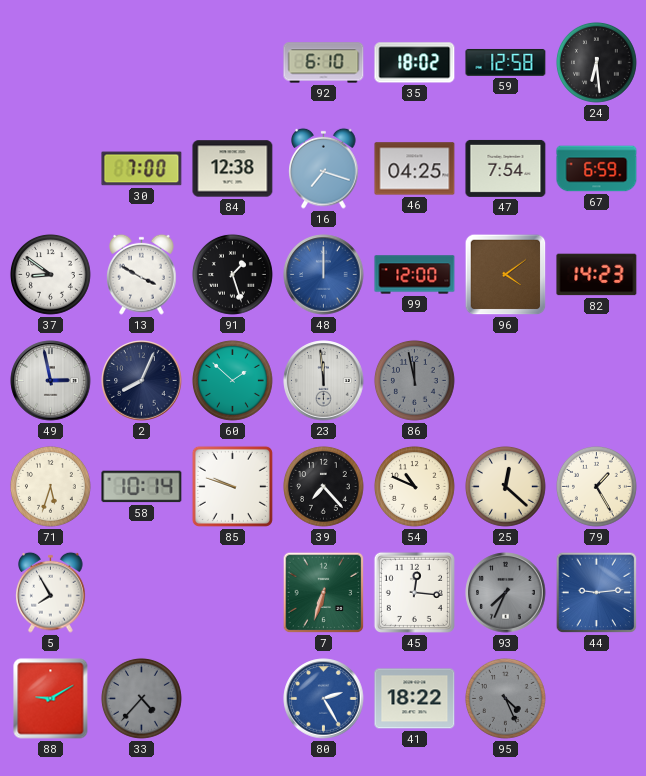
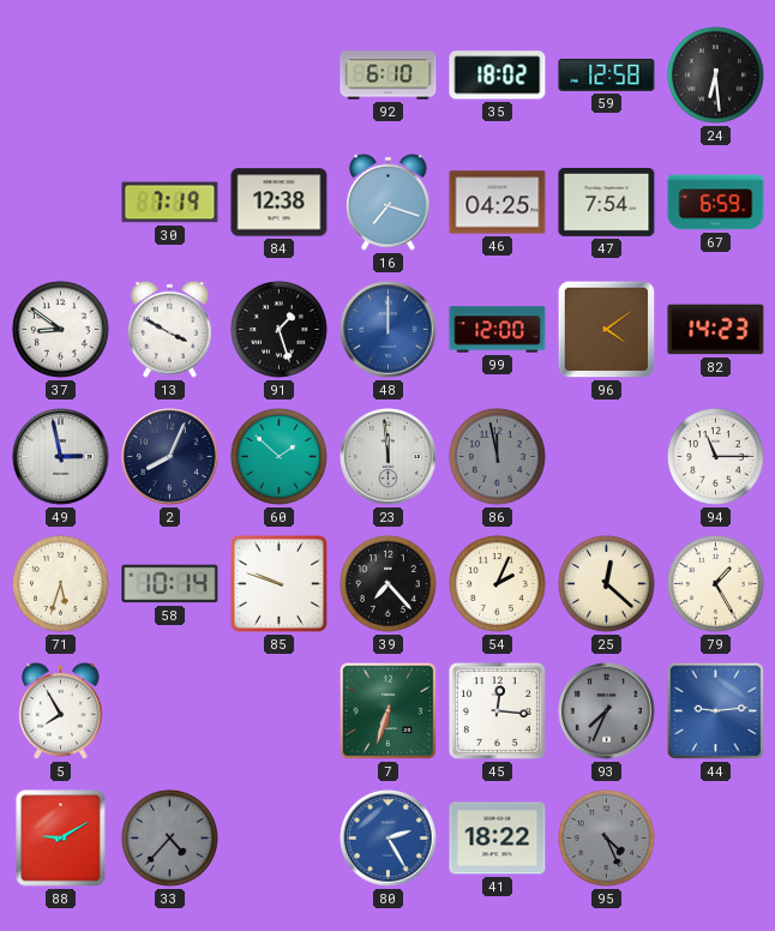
30: 7:00 -> 7:19 (170, 203)
94: none -> 11:15 (715, 456)
54: 10:49 -> 2:04 (497, 583)
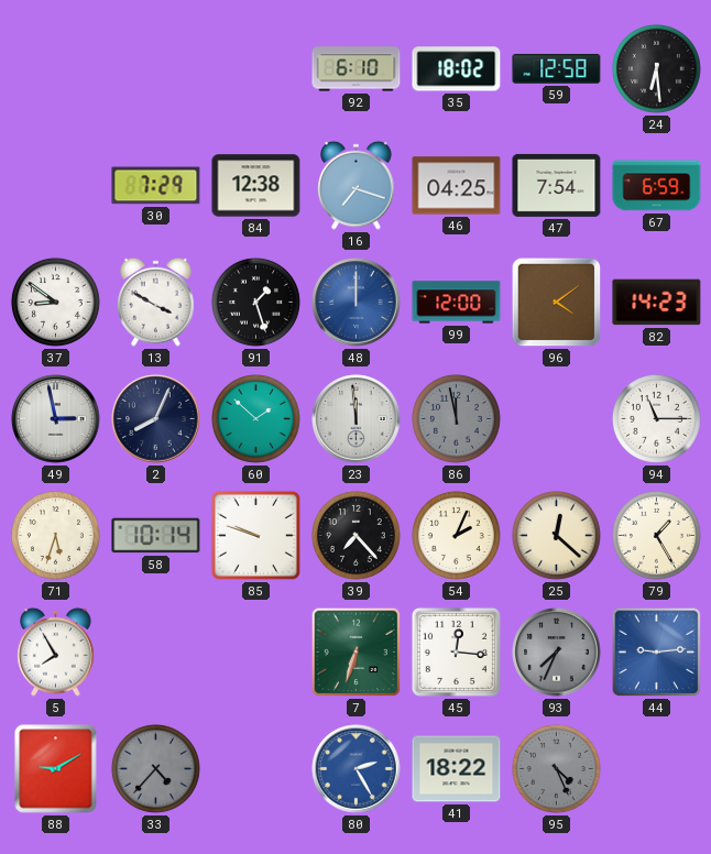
30: 7:19 -> 7:29 (156, 186)
